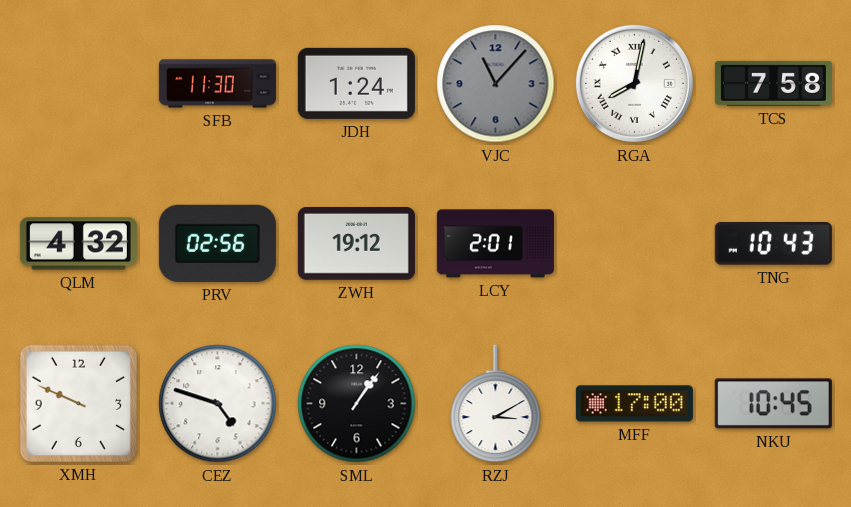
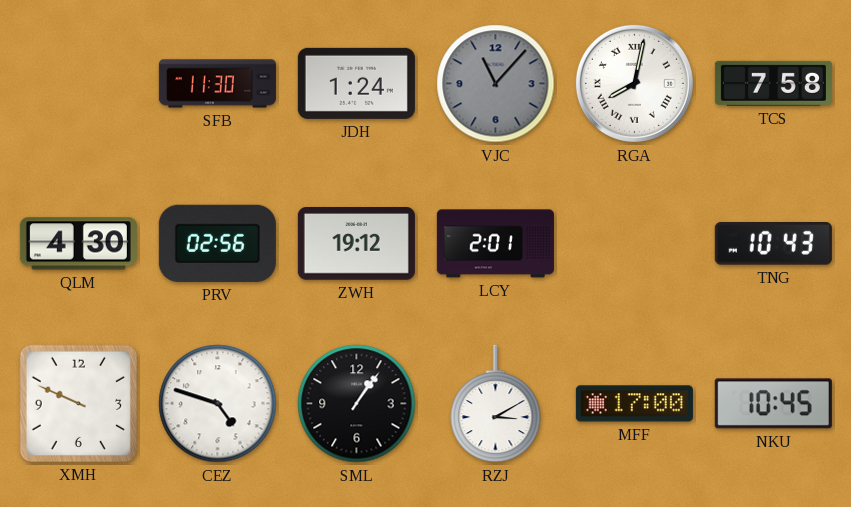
QLM: 4:32 -> 4:30 (78, 244)
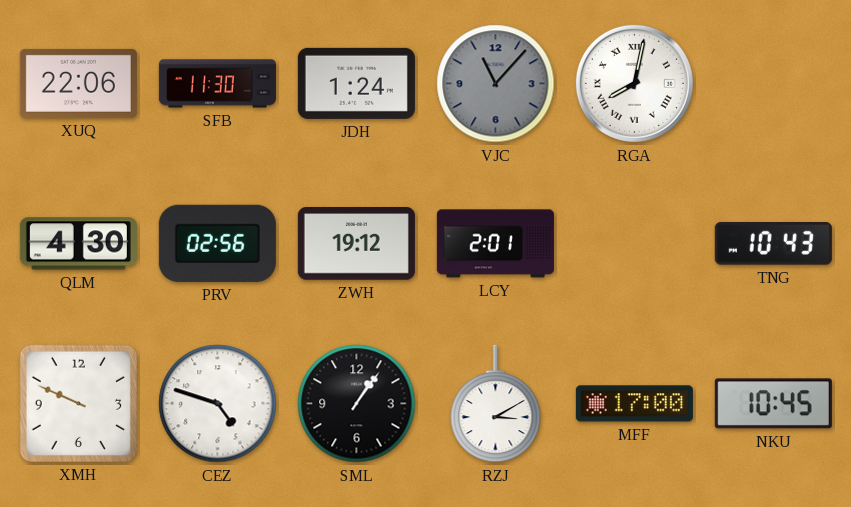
XUQ: none -> 22:06 (78, 83)
TCS: 7:58 -> none (773, 83)
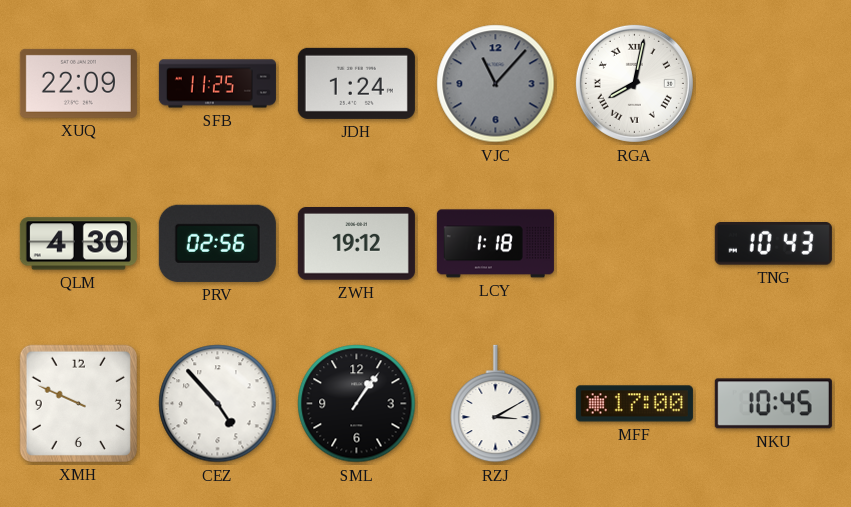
XUQ: 22:06 -> 22:09 (78, 83)
SFB: 11:30 -> 11:25 (217, 84)
LCY: 2:01 -> 1:18 (495, 244)
CEZ: 4:48 -> 4:53 (218, 404)
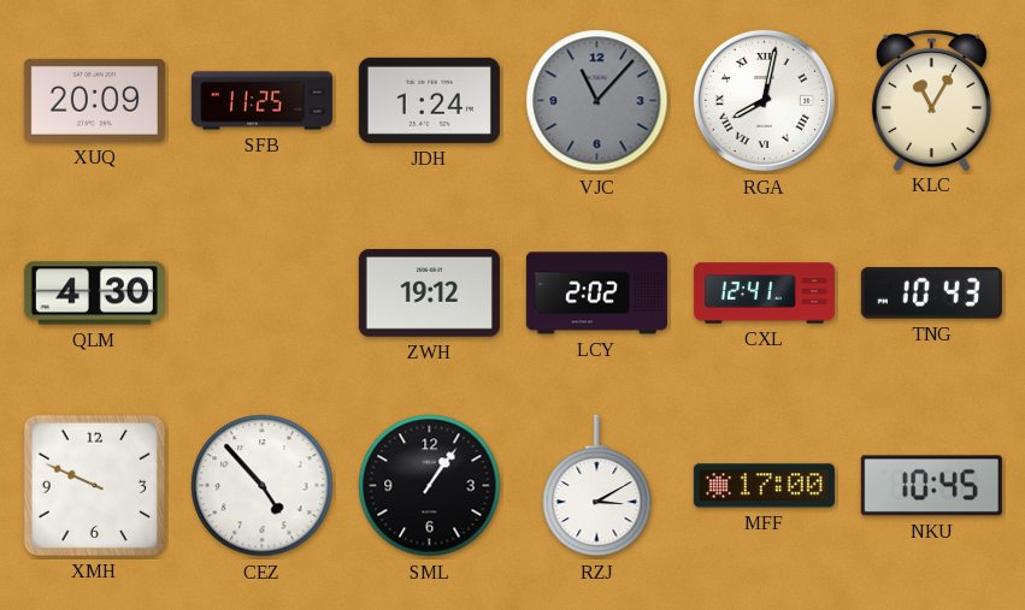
XUQ: 22:09 -> 20:09 (94, 100)
KLC: none -> 11:05 (931, 99)
PRV: 02:56 -> none (217, 243)
LCY: 1:18 -> 2:02 (596, 294)
CXL: none -> 12:41 (764, 294)
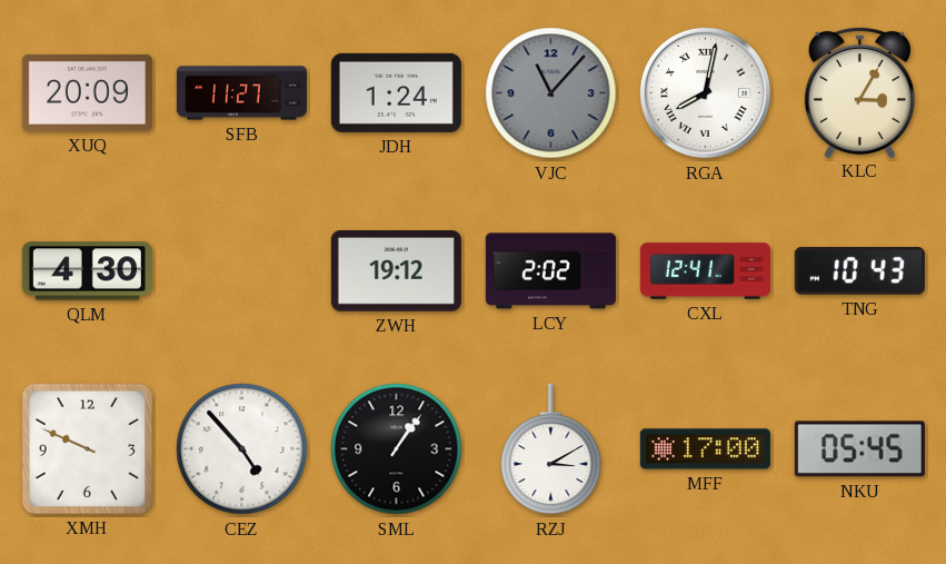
SFB: 11:25 -> 11:27 (241, 93)
KLC: 11:05 -> 3:05 (859, 91)
NKU: 10:45 -> 05:45 (859, 449)
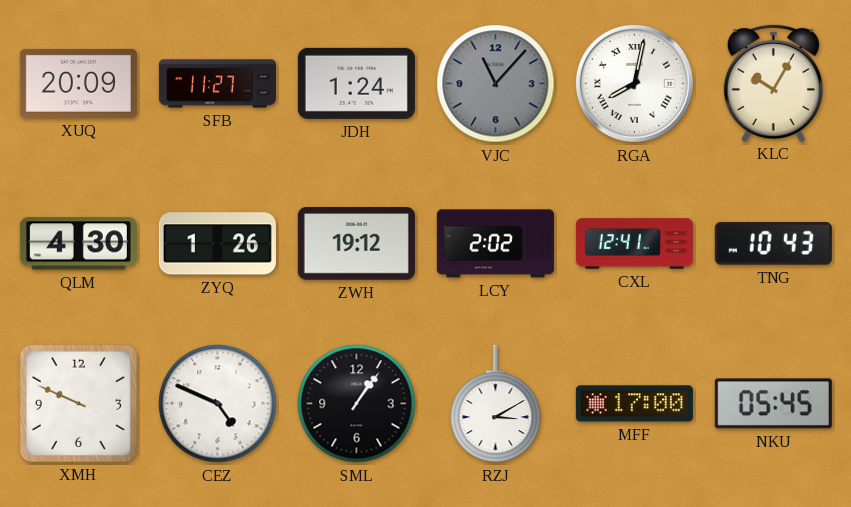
KLC: 3:05 -> 10:05 (773, 82)
ZYQ: none -> 1:26 (217, 244)
CEZ: 4:53 -> 4:49 (218, 404)
